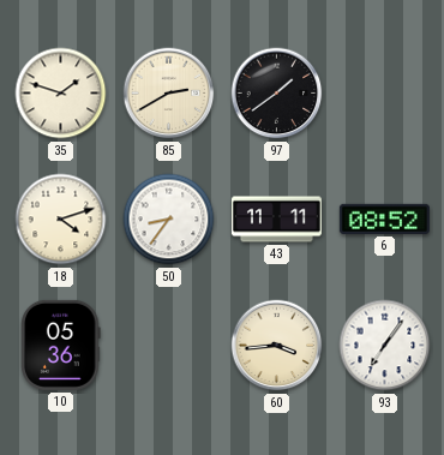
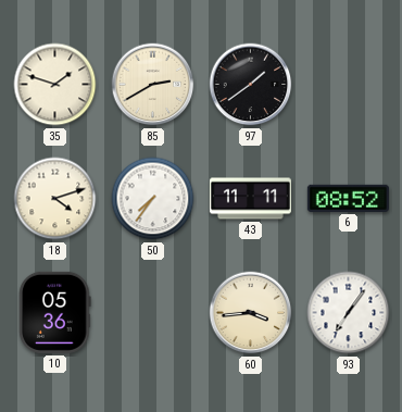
50: 8:36 -> 7:36 (153, 199)
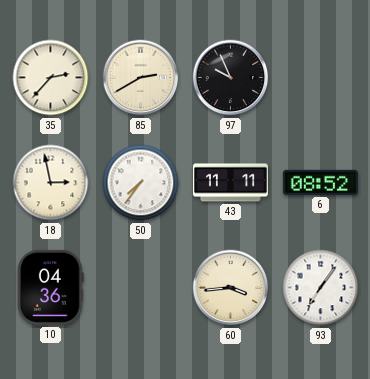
35: 1:48 -> 2:37 (51, 78)
97: 1:39 -> 9:56 (231, 78)
18: 4:12 -> 2:58 (51, 183)
10: 05:36 -> 04:36 (51, 287)
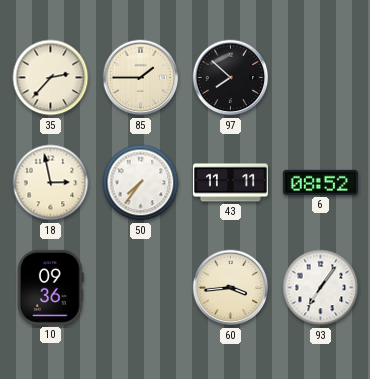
85: 2:40 -> 1:45 (141, 78)
97: 9:56 -> 7:52 (231, 78)
10: 04:36 -> 09:36 (51, 287)
